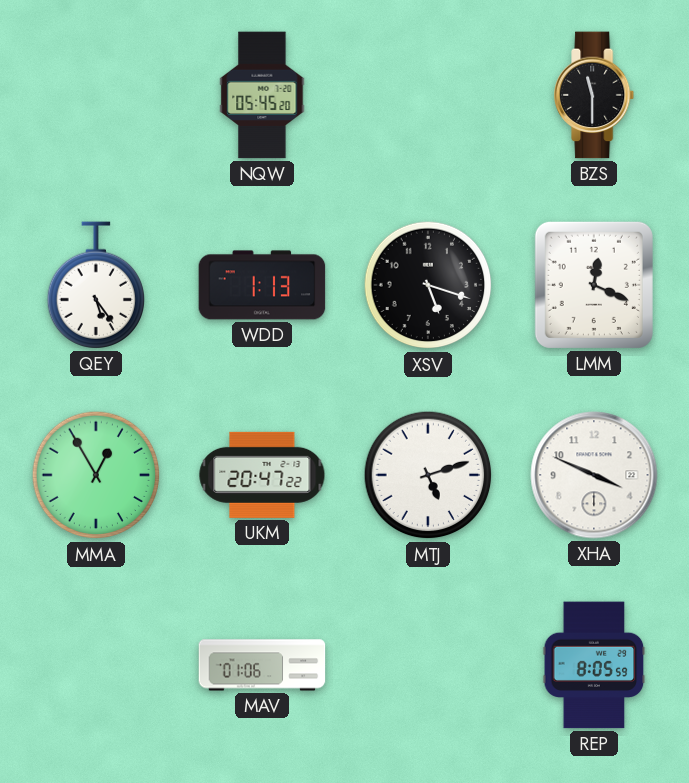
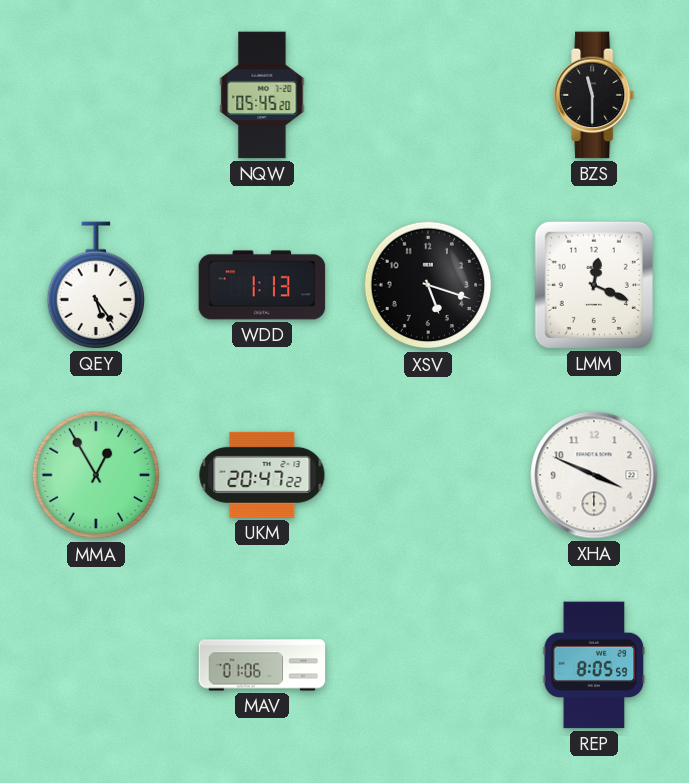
MTJ: 5:12 -> none (428, 475)
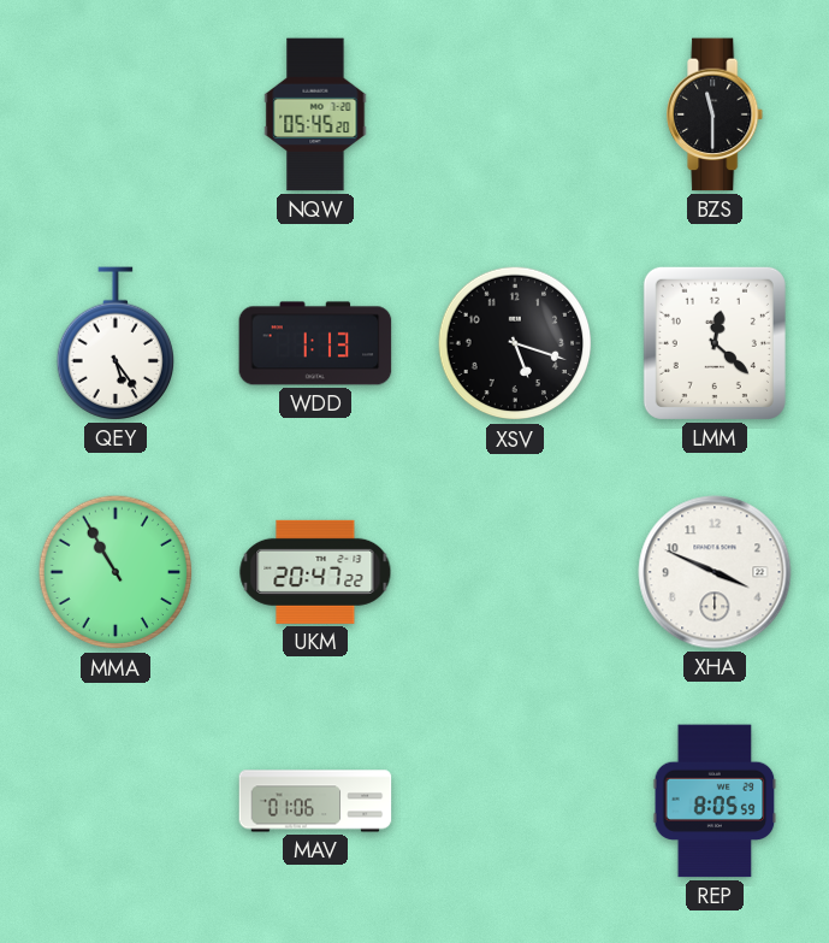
LMM: 12:19 -> 12:22 (715, 343)
MMA: 12:55 -> 10:55 (116, 572)
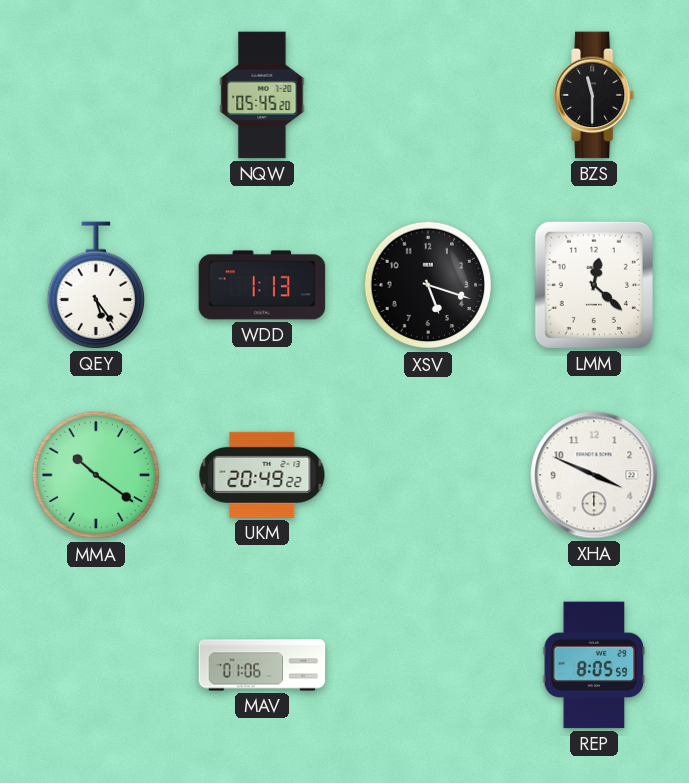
MMA: 10:55 -> 10:21 (96, 475)
UKM: 20:47 -> 20:49 (262, 475)
